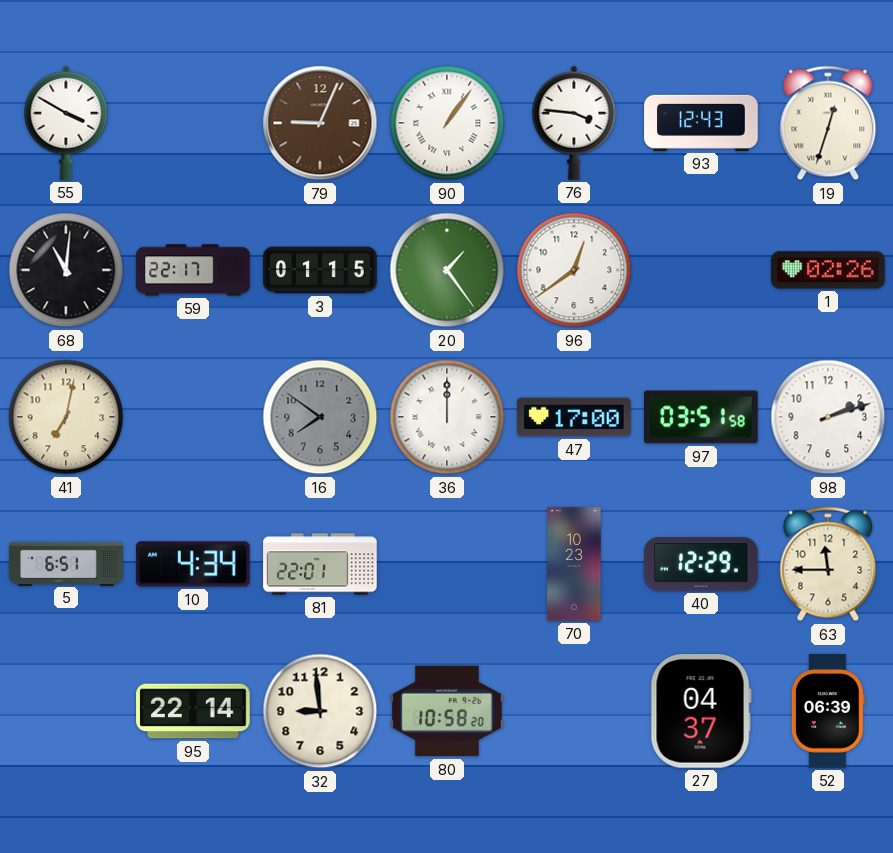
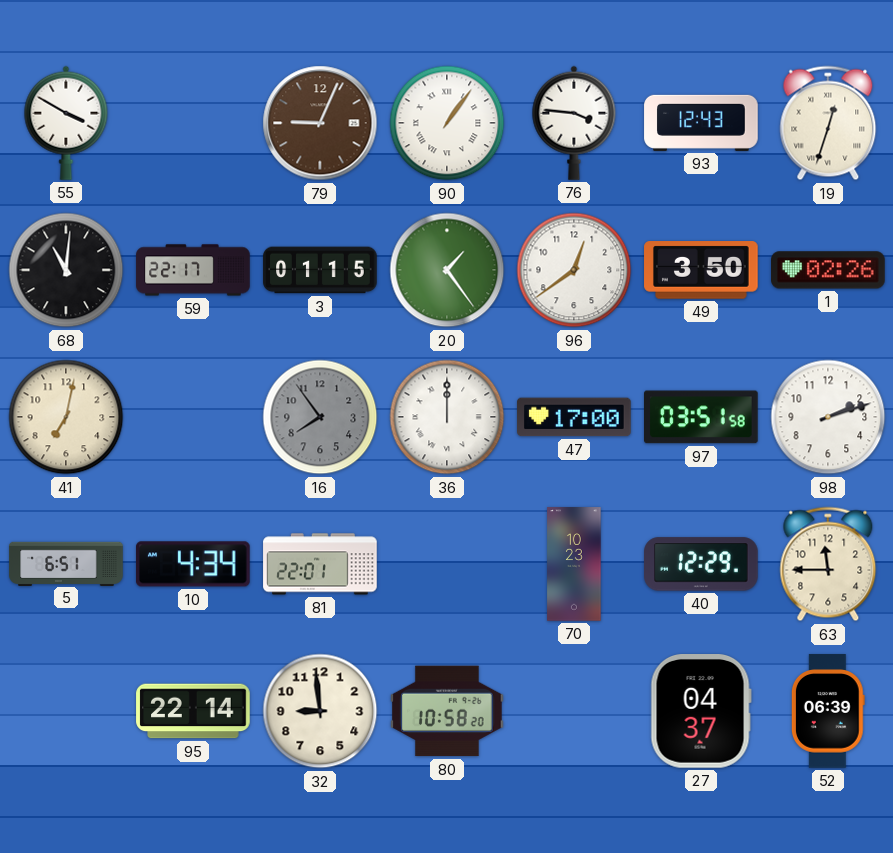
49: none -> 3:50 (701, 270)
16: 7:51 -> 7:54 (320, 417)
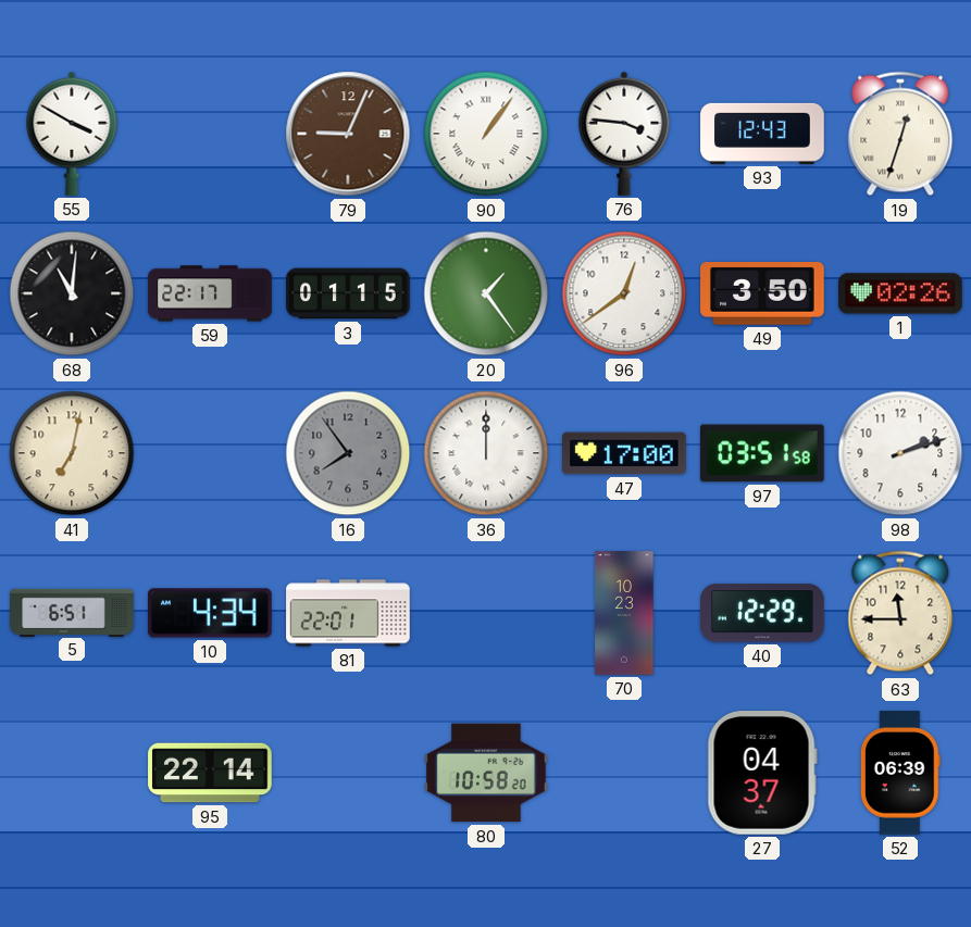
32: 8:59 -> none (320, 711)
